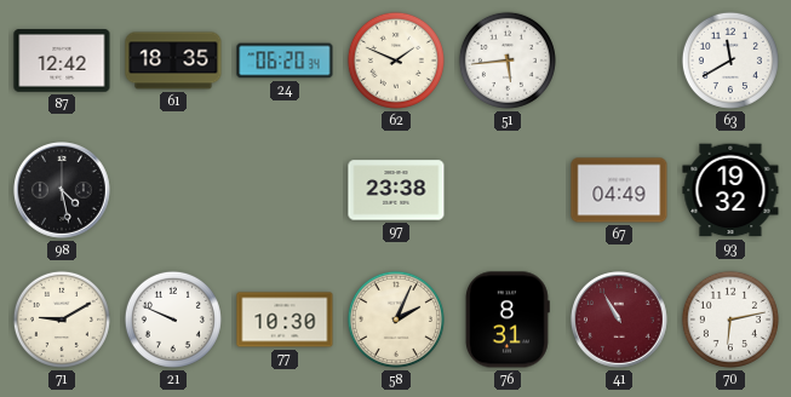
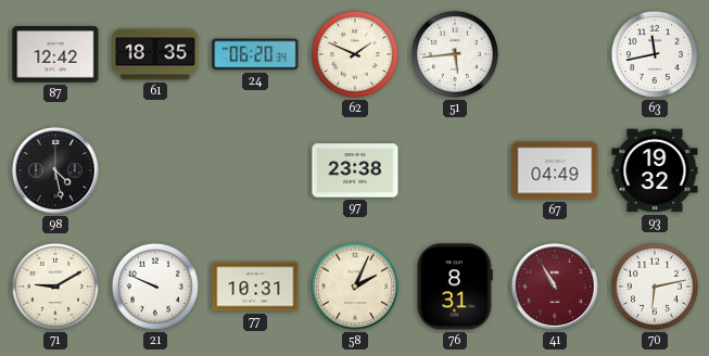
63: 11:40 -> 11:43 (655, 54)
77: 10:30 -> 10:31 (255, 287)
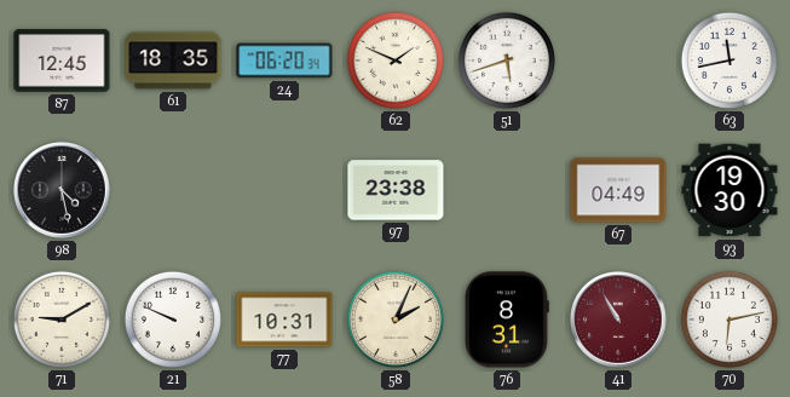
87: 12:42 -> 12:45 (62, 61)
51: 5:44 -> 5:42 (507, 61)
93: 19:32 -> 19:30 (730, 190)
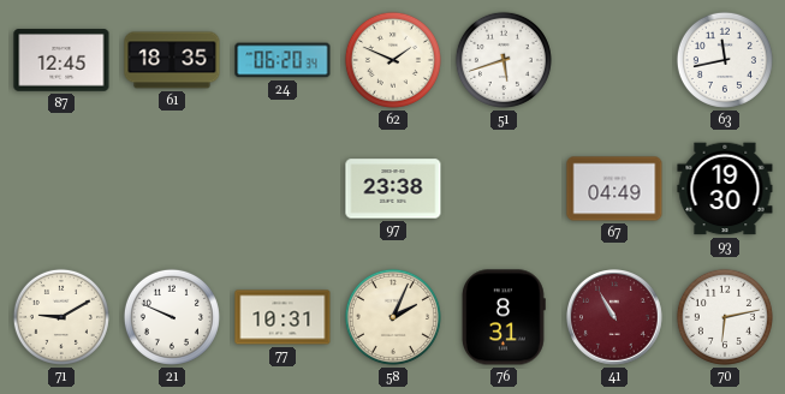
98: 4:28 -> none (63, 191)
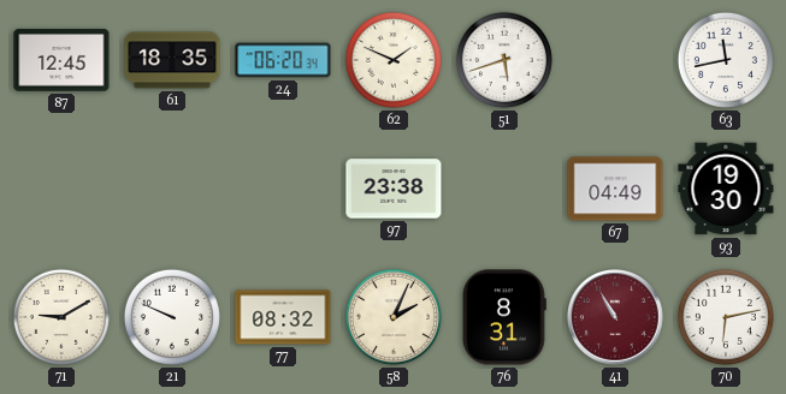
77: 10:31 -> 08:32 (283, 317)
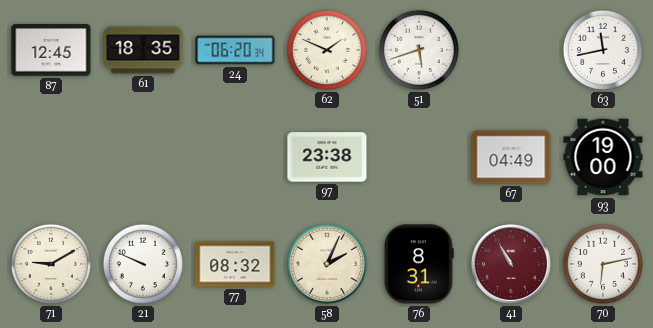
93: 19:30 -> 19:00 (603, 157)
